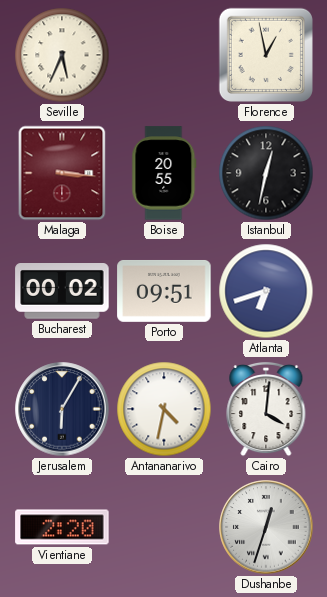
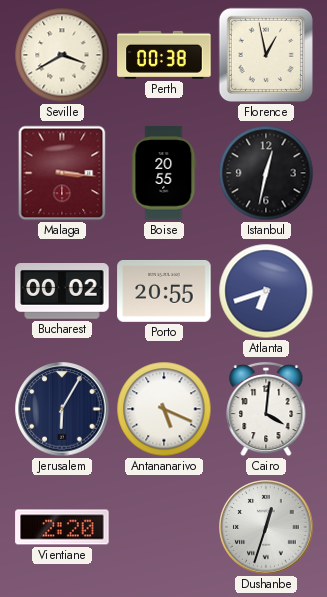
Seville: 5:34 -> 3:40 (62, 55)
Perth: none -> 00:38 (164, 55)
Porto: 09:51 -> 20:55 (164, 291)
Antananarivo: 4:32 -> 5:19 (164, 409)
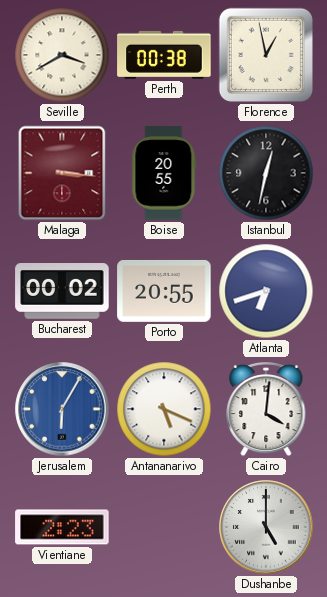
Jerusalem dial: navy -> blue (62, 409)
Vientiane: 2:20 -> 2:23 (62, 527)
Dushanbe: 12:33 -> 5:00 (266, 527)
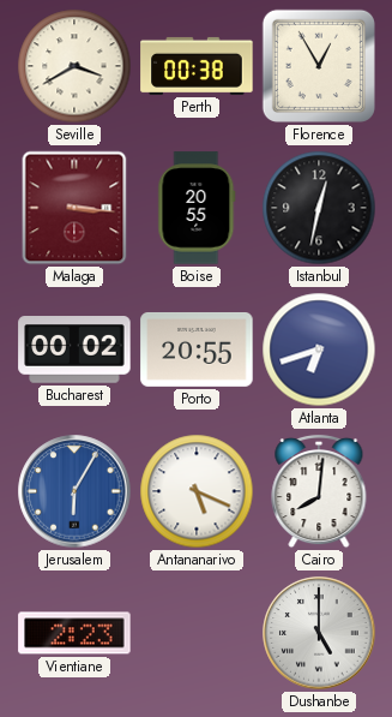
Florence: 12:58 -> 12:55 (319, 66)
Cairo: 4:01 -> 8:01 (319, 491)
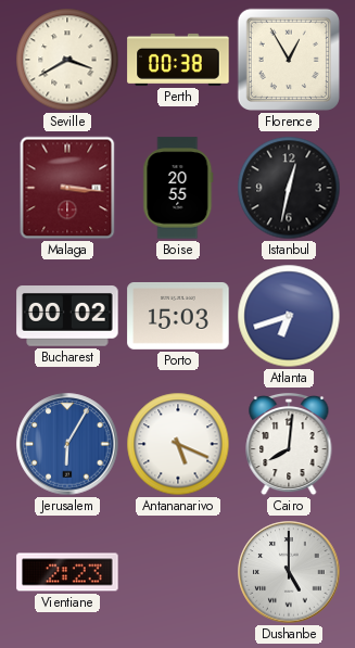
Porto: 20:55 -> 15:03 (178, 316)
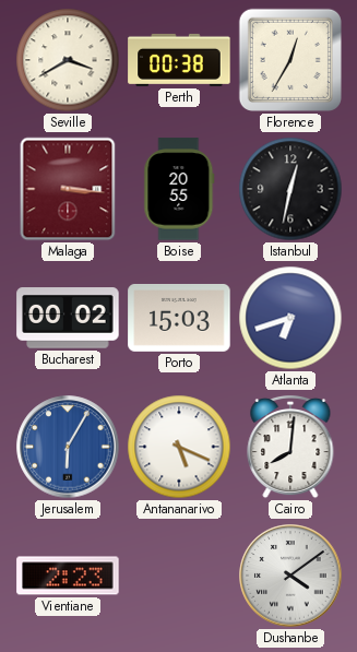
Florence: 12:55 -> 12:35 (290, 60)
Dushanbe: 5:00 -> 4:09 (290, 576)
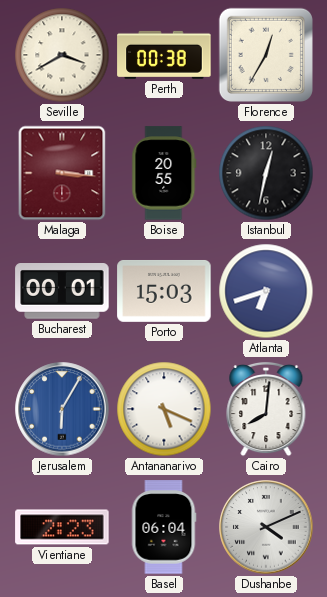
Bucharest: 00:02 -> 00:01 (62, 291)
Basel: none -> 06:04 (164, 527)
Dushanbe: 4:09 -> 4:11 (266, 527)
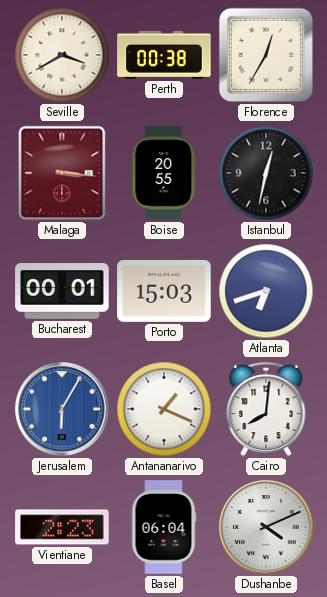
Antananarivo: 5:19 -> 1:19 (164, 409)
